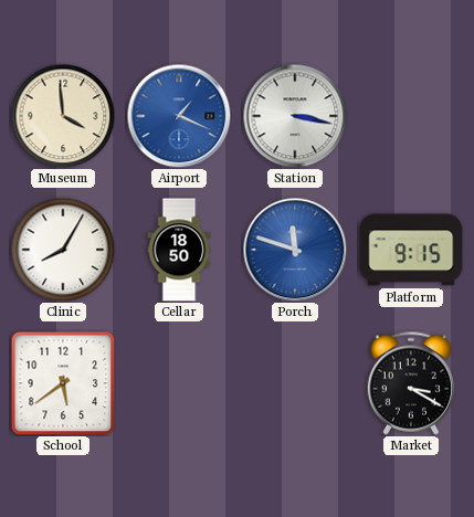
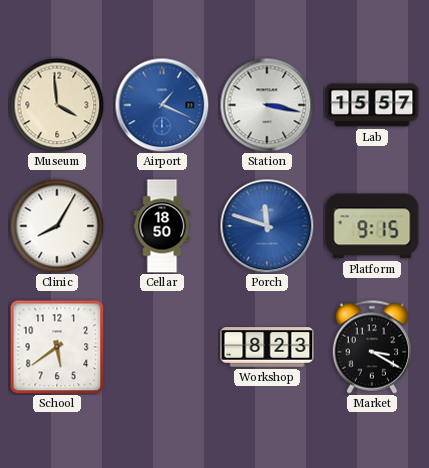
Lab: none -> 15:57 (372, 105)
Workshop: none -> 8:23 (267, 347)
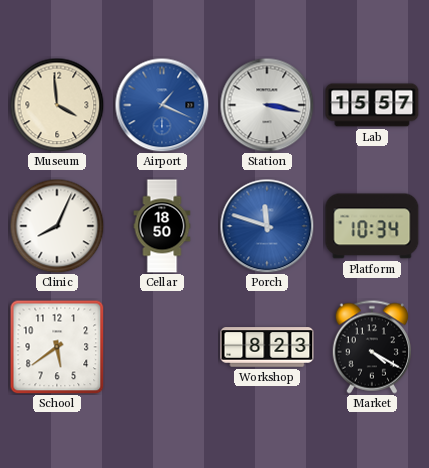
Clinic: 8:05 -> 8:04 (57, 226)
Platform: 9:15 -> 10:34 (372, 226)
Market: 3:20 -> 4:20 (371, 347)
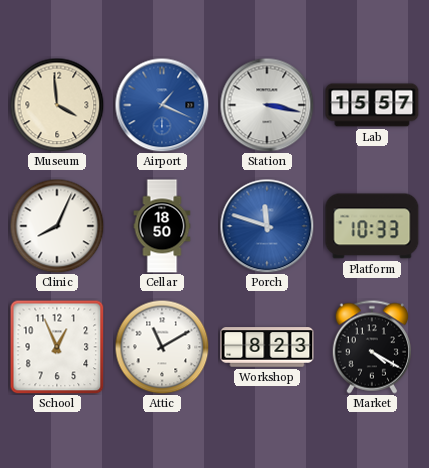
Platform: 10:34 -> 10:33 (372, 226)
School: 5:39 -> 12:56 (57, 347)
Attic: none -> 11:10 (162, 347)
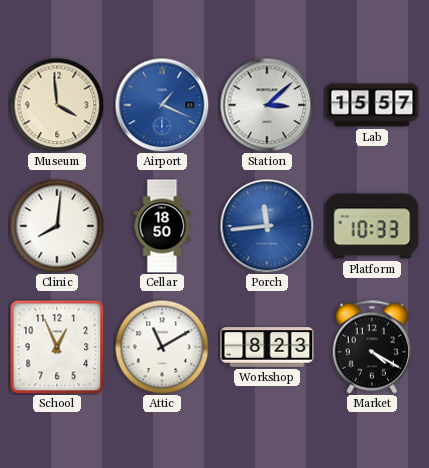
Station: 3:17 -> 3:08 (267, 105)
Clinic: 8:04 -> 8:01 (57, 226)
Porch: 11:48 -> 11:44 (267, 226)
